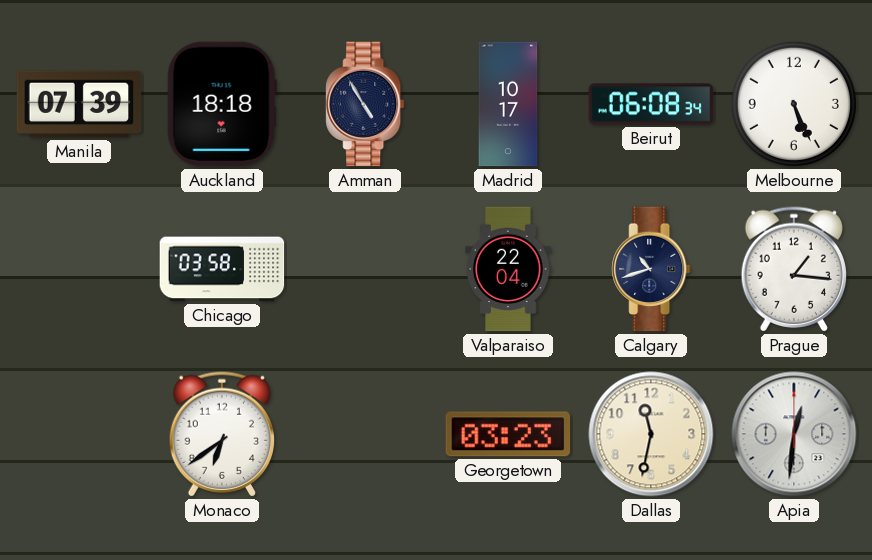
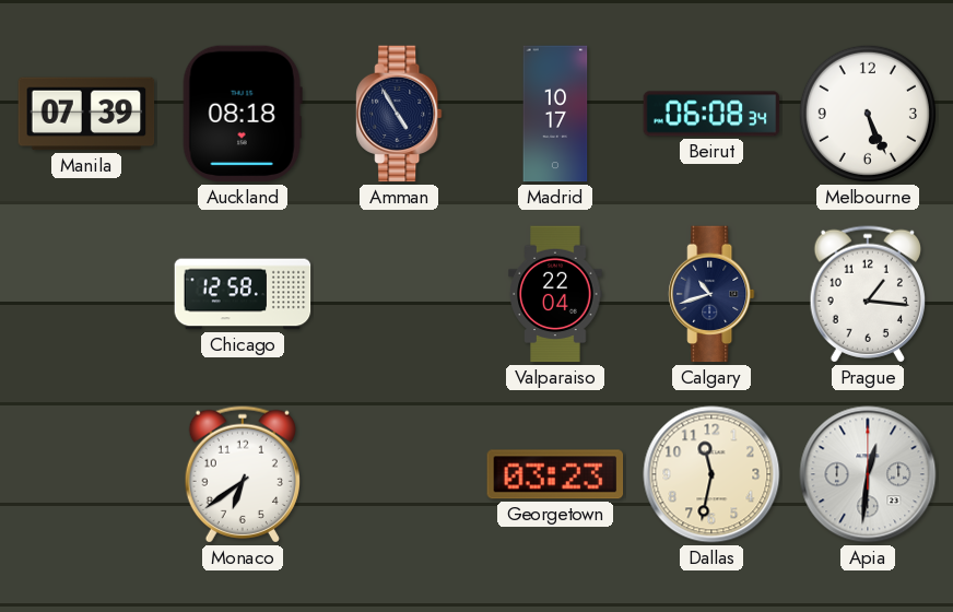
Auckland: 18:18 -> 08:18 (243, 114)
Chicago: 03:58 -> 12:58 (243, 294)
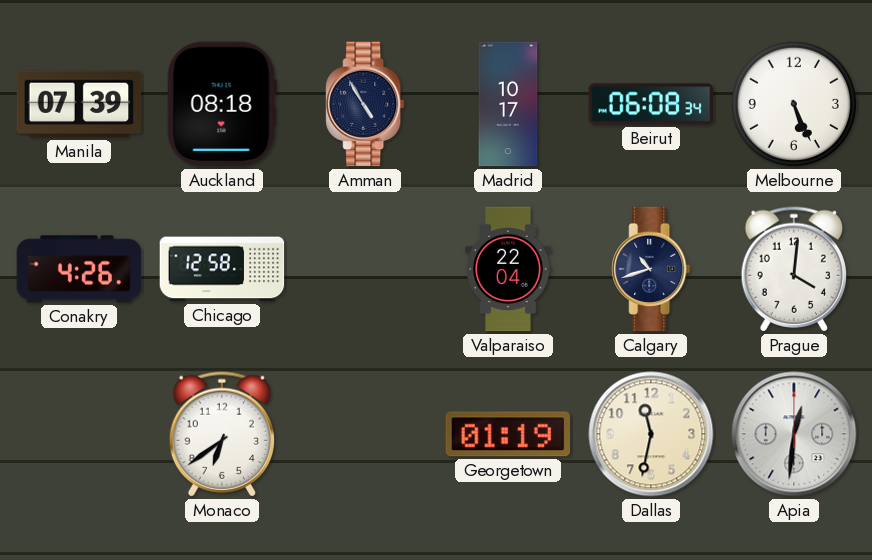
Conakry: none -> 4:26 (79, 269)
Prague: 1:16 -> 4:01 (793, 269)
Georgetown: 03:23 -> 01:19 (508, 434)
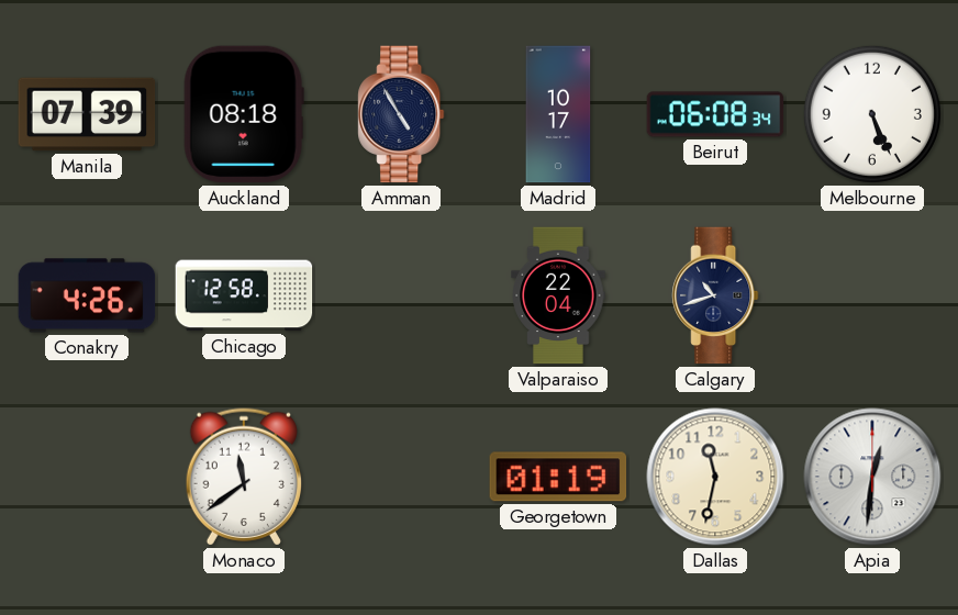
Prague: 4:01 -> none (793, 269)
Monaco: 6:39 -> 11:39 (243, 477)
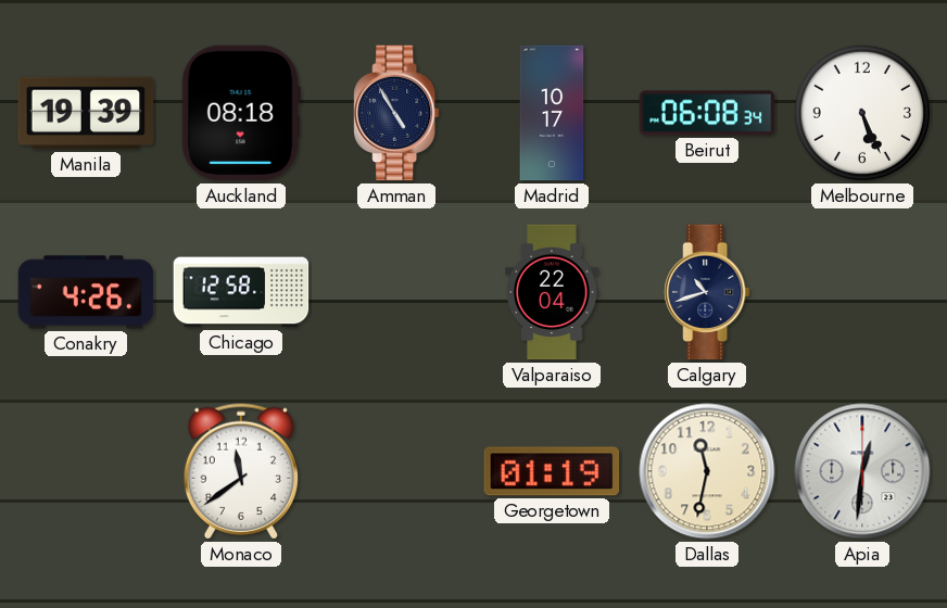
Manila: 07:39 -> 19:39 (86, 113)
